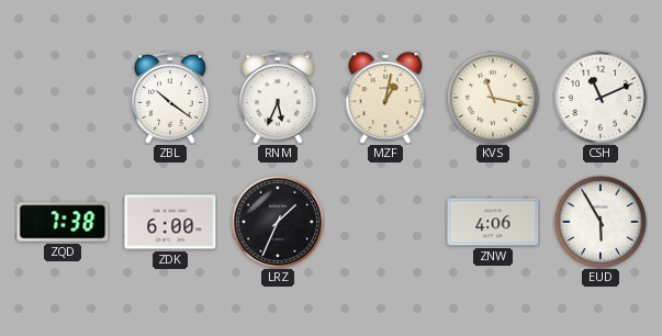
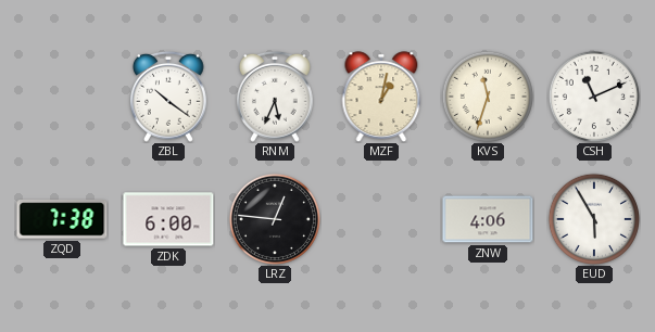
KVS: 11:17 -> 11:33 (487, 95)
LRZ: 1:34 -> 12:46 (274, 218)
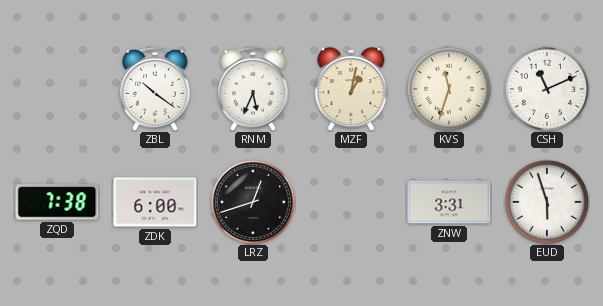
LRZ: 12:46 -> 12:42 (252, 201)
ZNW: 4:06 -> 3:31 (449, 202)
EUD: 5:55 -> 5:57 (546, 201)
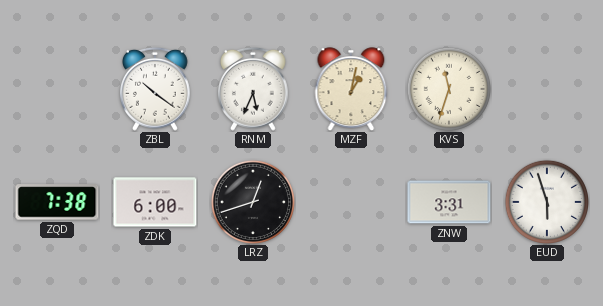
CSH: 11:11 -> none (546, 88)
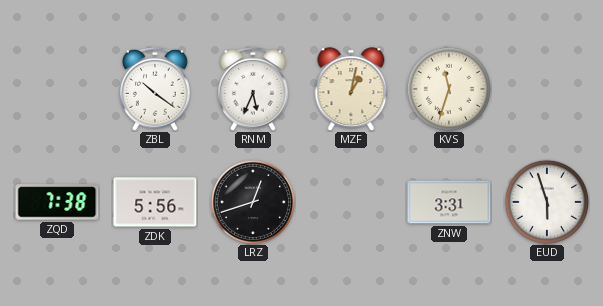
ZDK: 6:00 -> 5:56 (155, 202)
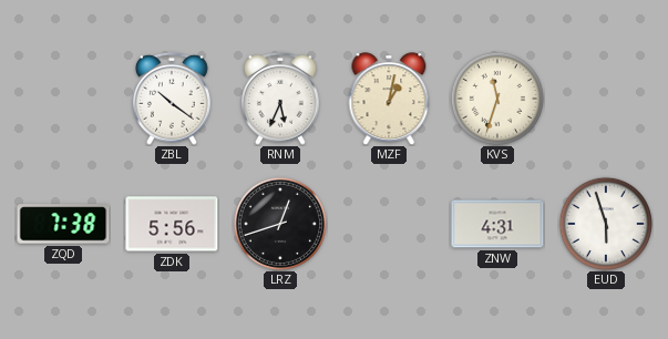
ZNW: 3:31 -> 4:31 (497, 224)
